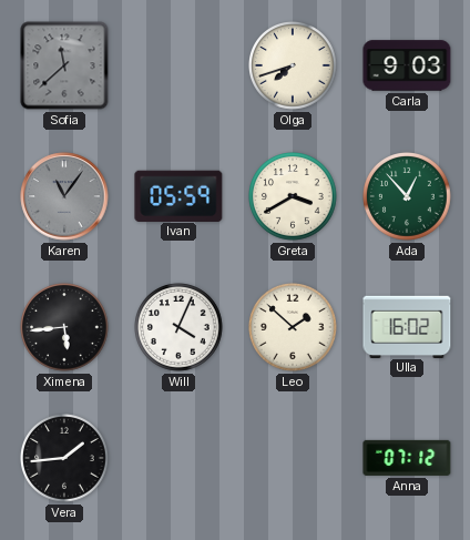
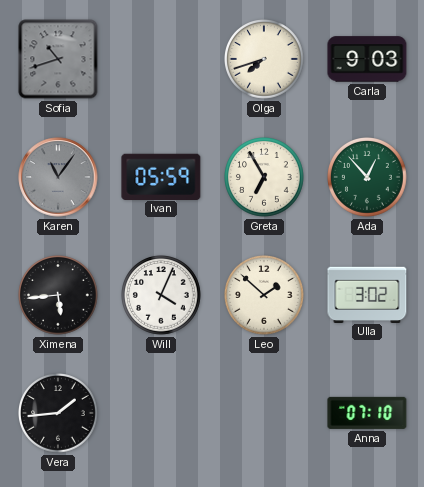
Sofia: 11:38 -> 10:42 (58, 59)
Greta: 3:40 -> 6:55 (265, 178)
Ulla: 16:02 -> 3:02 (367, 294)
Anna: 07:12 -> 07:10 (367, 413)
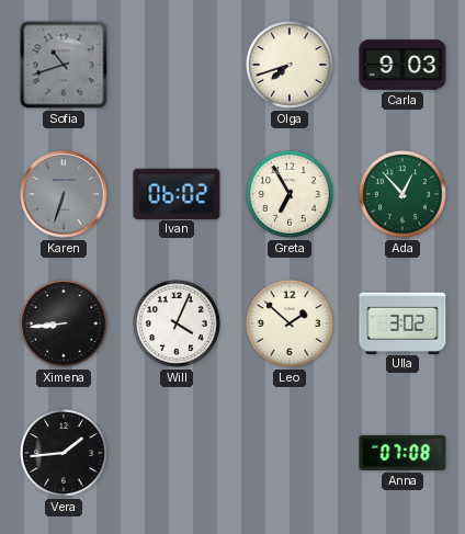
Karen: 11:06 -> 6:33 (64, 194)
Ivan: 05:59 -> 06:02 (177, 193)
Ximena: 5:44 -> 8:44 (65, 325)
Anna: 07:10 -> 07:08 (402, 453)
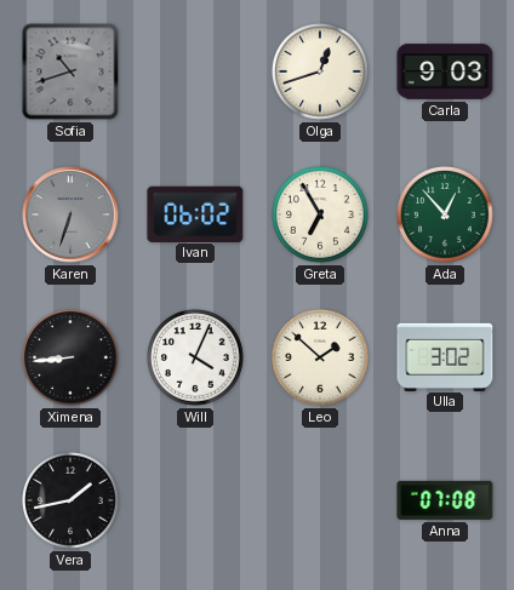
Olga: 7:42 -> 12:42 (321, 73)
Vera: 1:44 -> 1:43 (72, 502)
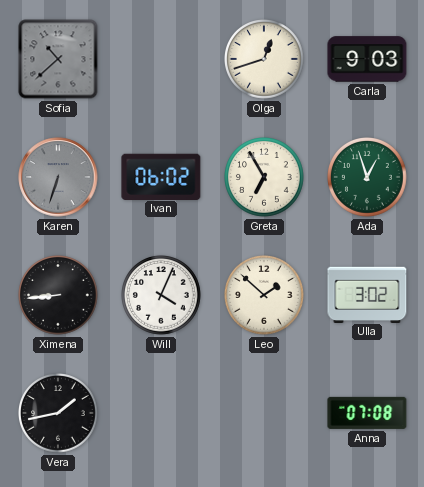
Sofia: 10:42 -> 10:38 (58, 59)
Ada: 12:53 -> 12:57 (368, 178)
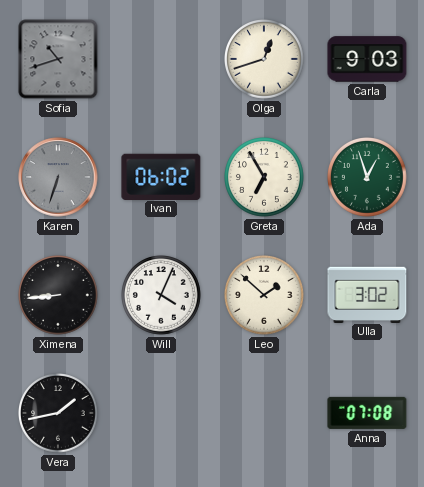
Sofia: 10:38 -> 10:42 (58, 59)
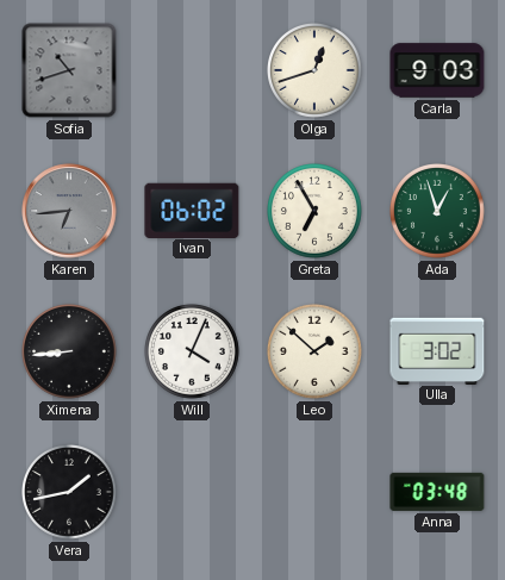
Karen: 6:33 -> 6:44 (69, 211)
Anna: 07:08 -> 03:48 (437, 492)
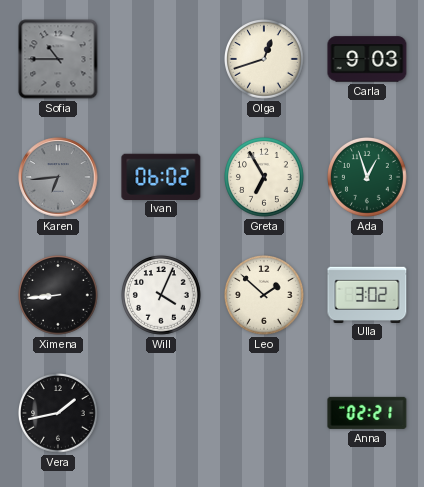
Sofia: 10:42 -> 10:45 (58, 59)
Anna: 03:48 -> 02:21 (367, 413)
